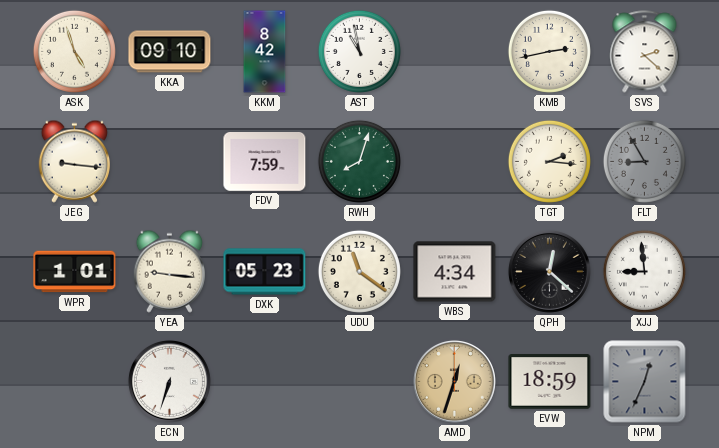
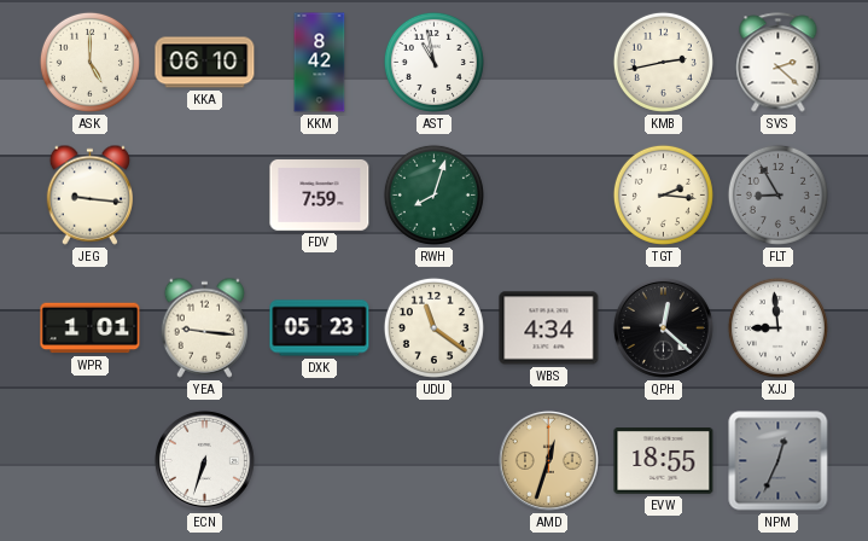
ASK: 4:57 -> 5:00 (89, 62)
KKA: 09:10 -> 06:10 (205, 63)
EVW: 18:59 -> 18:55 (664, 461)
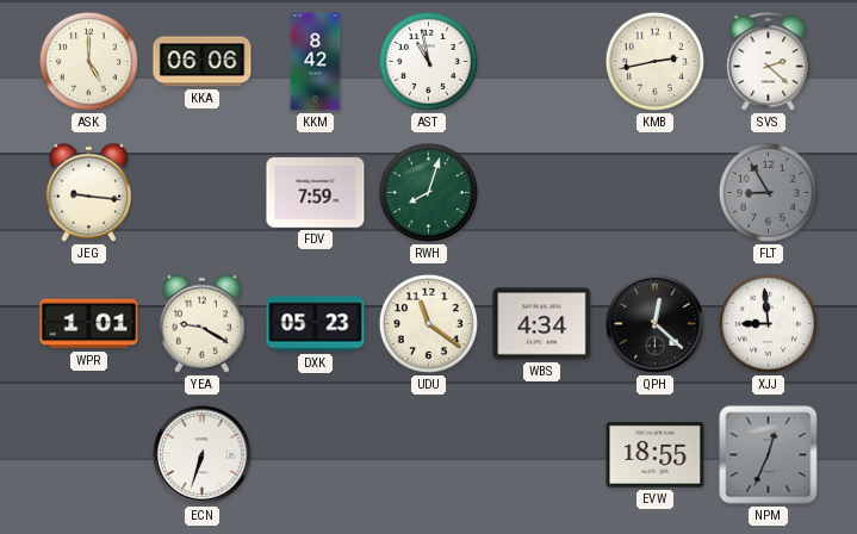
KKA: 06:10 -> 06:06 (203, 62)
TGT: 2:16 -> none (663, 194)
YEA: 9:16 -> 9:20 (201, 323)
AMD: 12:33 -> none (548, 460)
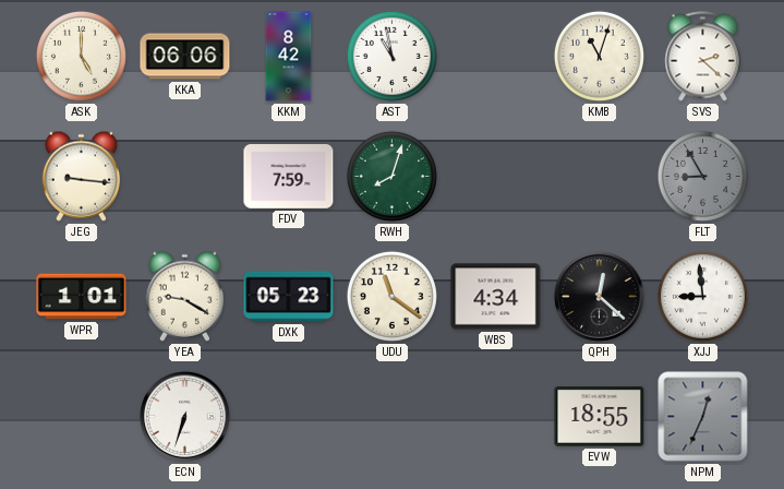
KMB: 2:43 -> 11:03 (599, 56)
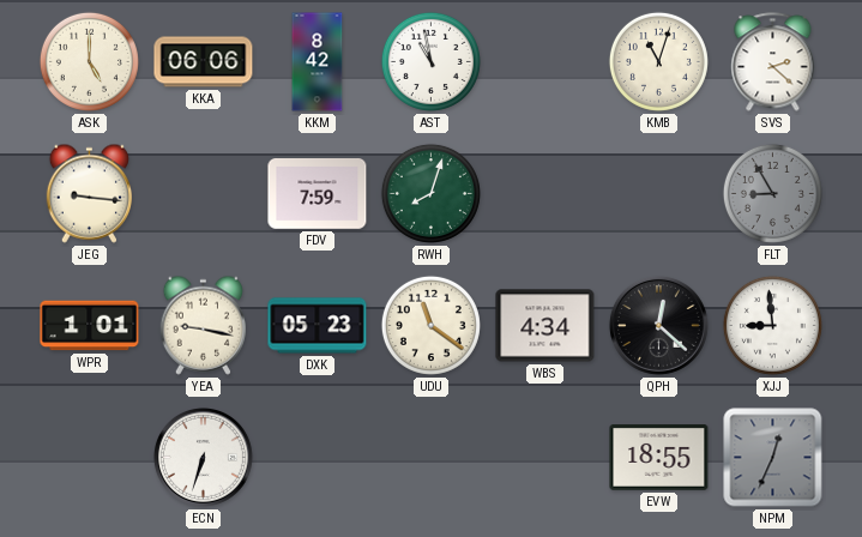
YEA: 9:20 -> 9:17 (203, 325)
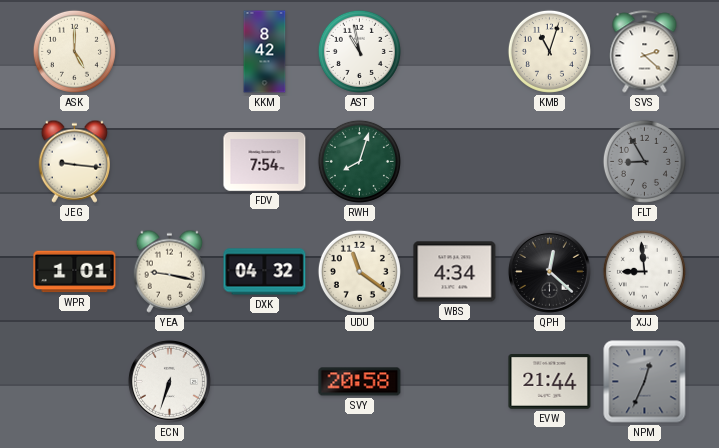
KKA: 06:06 -> none (204, 62)
FDV: 7:59 -> 7:54 (265, 162)
DXK: 05:23 -> 04:32 (265, 272)
SVY: none -> 20:58 (360, 382)
EVW: 18:55 -> 21:44 (550, 382)
